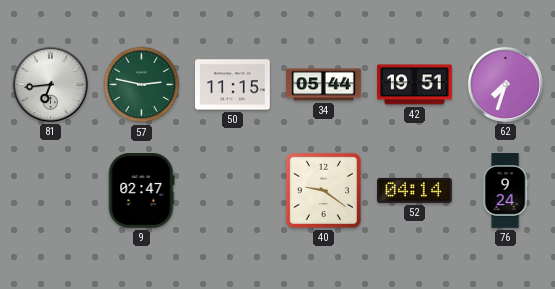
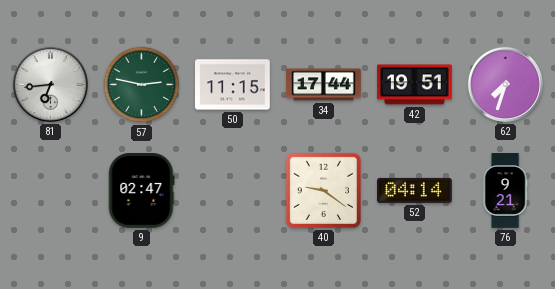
34: 05:44 -> 17:44 (324, 85)
76: 9:24 -> 9:21 (505, 191)
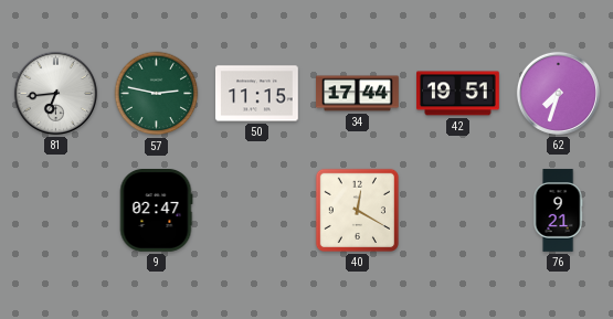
40: 9:21 -> 12:20 (357, 210)
52: 04:14 -> none (415, 190)
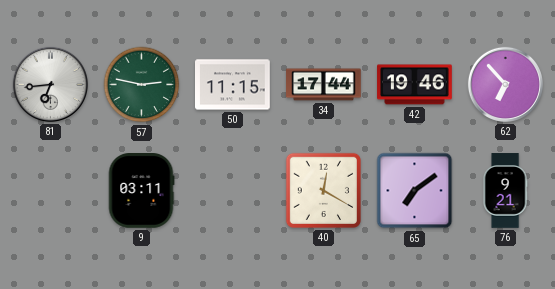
42: 19:51 -> 19:46 (415, 85)
62: 7:33 -> 6:53 (505, 84)
9: 02:47 -> 03:11 (141, 191)
65: none -> 7:09 (415, 191)
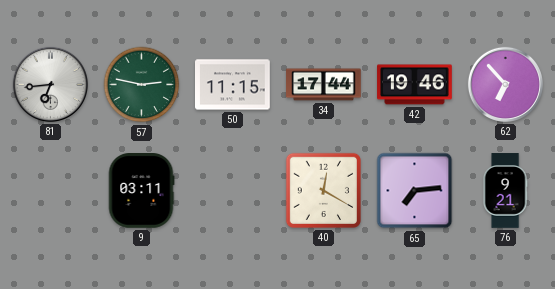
65: 7:09 -> 7:14 (415, 191)
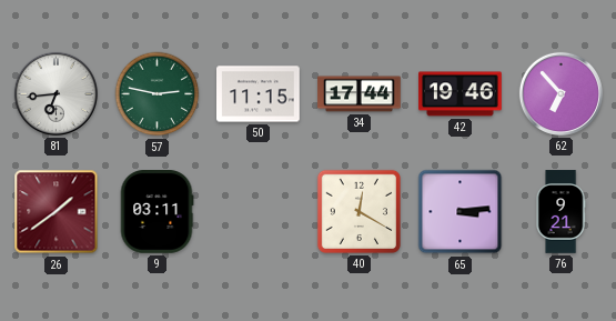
26: none -> 1:39 (57, 212)
65: 7:14 -> 3:14 (461, 212)
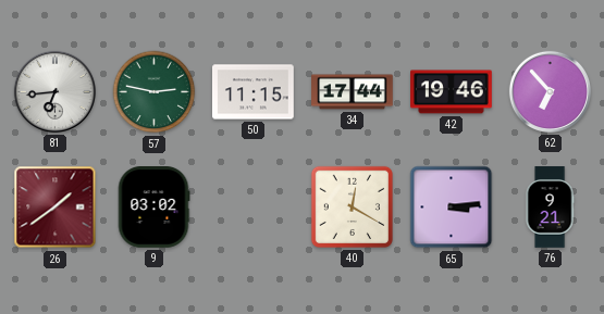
9: 03:11 -> 03:02 (153, 208)
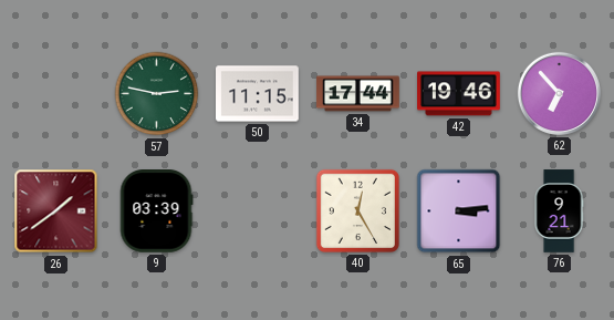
81: 6:44 -> none (54, 91)
9: 03:02 -> 03:39 (156, 211)
40: 12:20 -> 12:25 (357, 210)
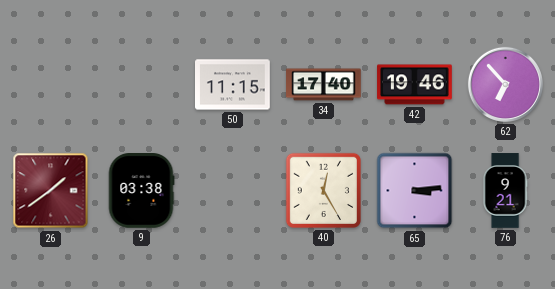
57: 2:47 -> none (157, 94)
34: 17:44 -> 17:40 (324, 85)
9: 03:39 -> 03:38 (141, 191)
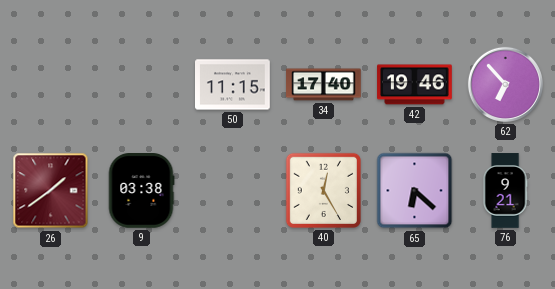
65: 3:14 -> 6:22 (415, 191)
